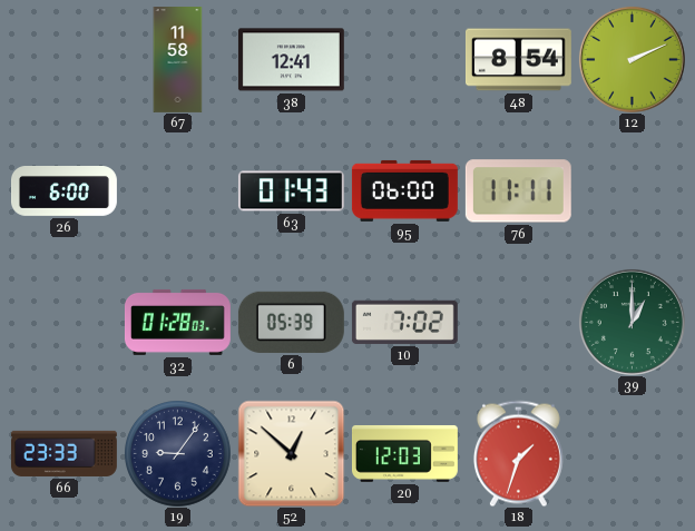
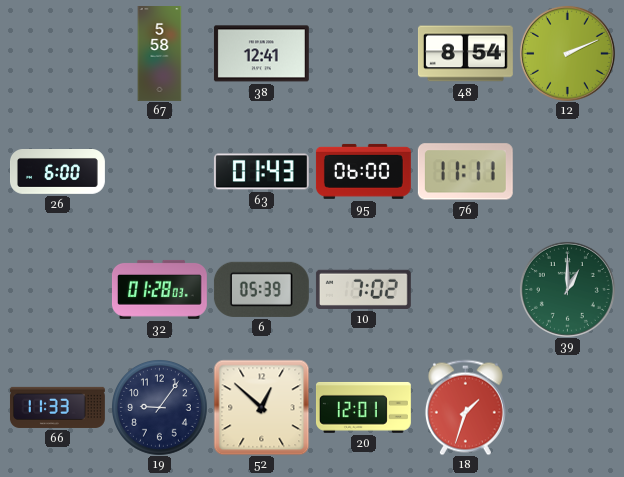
67: 11:58 -> 5:58 (160, 54)
66: 23:33 -> 11:33 (57, 407)
20: 12:03 -> 12:01 (363, 407)
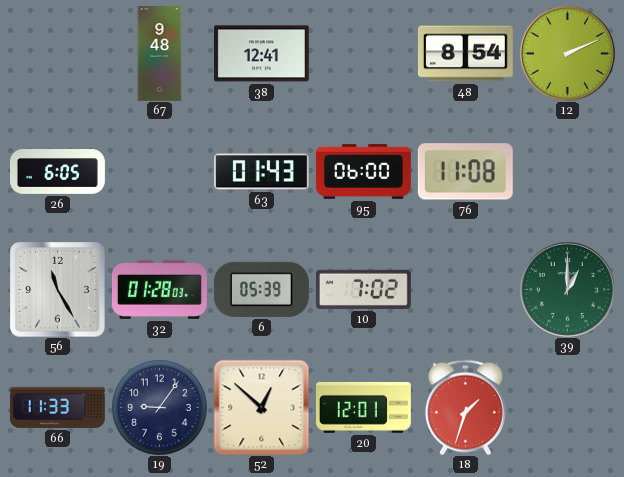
67: 5:58 -> 9:48 (160, 54)
26: 6:00 -> 6:05 (58, 172)
76: 11:11 -> 11:08 (465, 172)
56: none -> 11:25 (57, 289)
